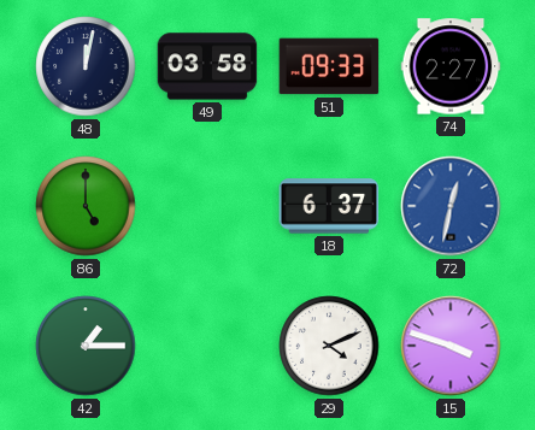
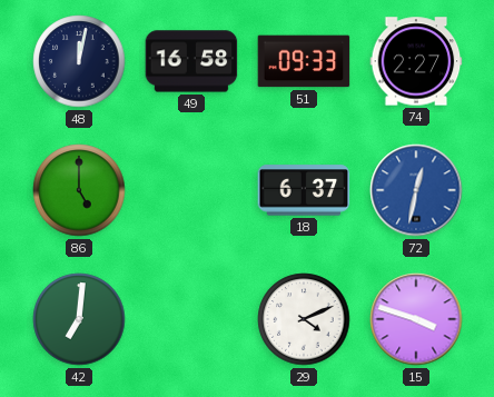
49: 03:58 -> 16:58 (191, 61)
42: 1:15 -> 7:01 (79, 319)
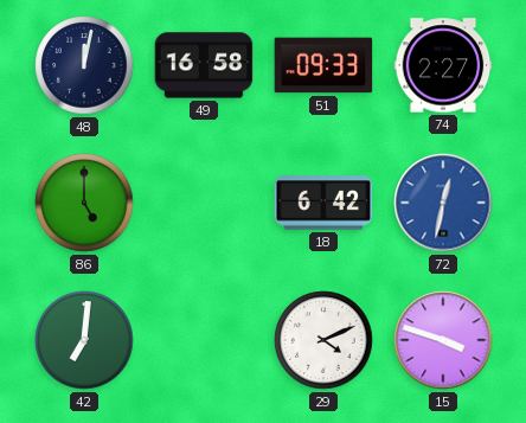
18: 6:37 -> 6:42 (323, 203)
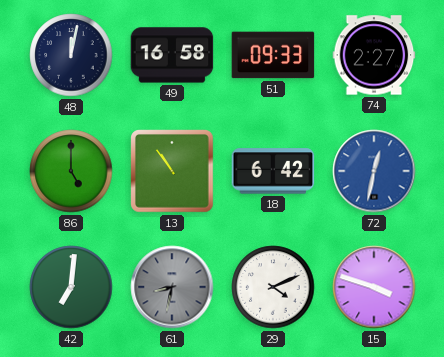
13: none -> 10:54 (172, 171)
61: none -> 8:32 (172, 287)
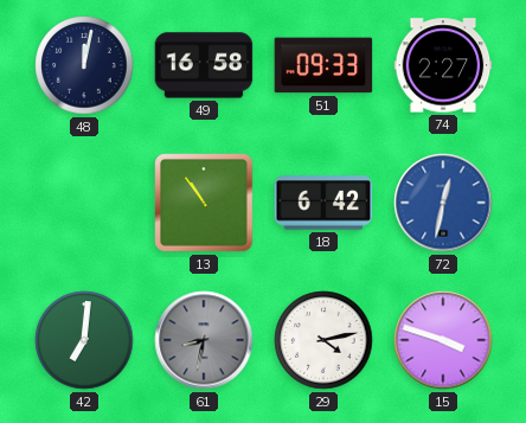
86: 5:00 -> none (71, 171)
29: 4:11 -> 4:13 (323, 340)
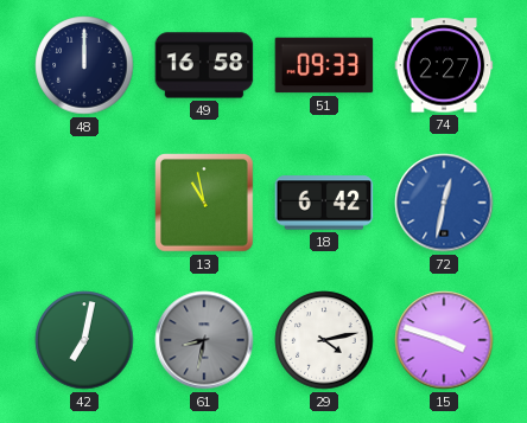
48: 12:02 -> 12:00 (84, 65)
13: 10:54 -> 10:58 (204, 203)
42: 7:01 -> 7:02 (84, 340)
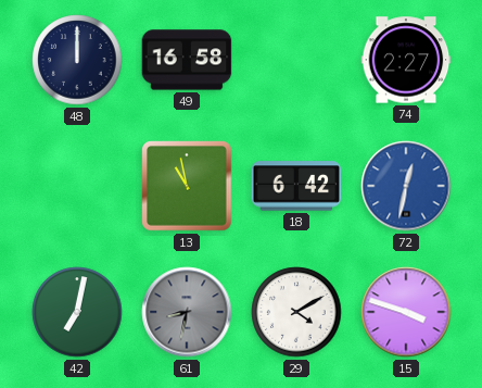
51: 09:33 -> none (324, 65)
29: 4:13 -> 4:10 (296, 312)
